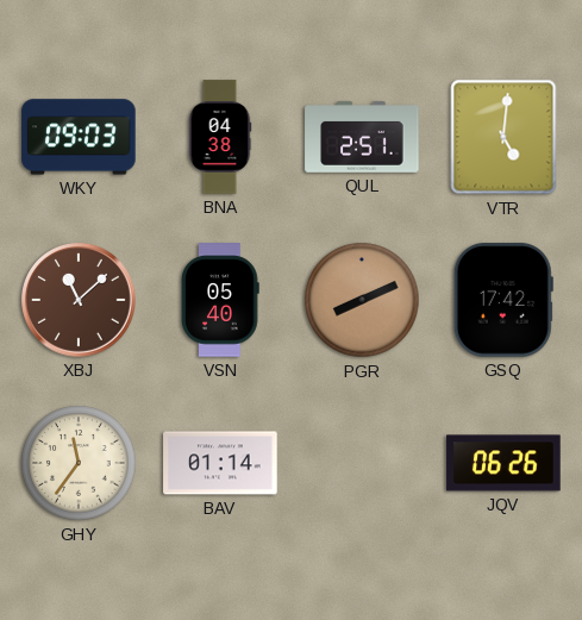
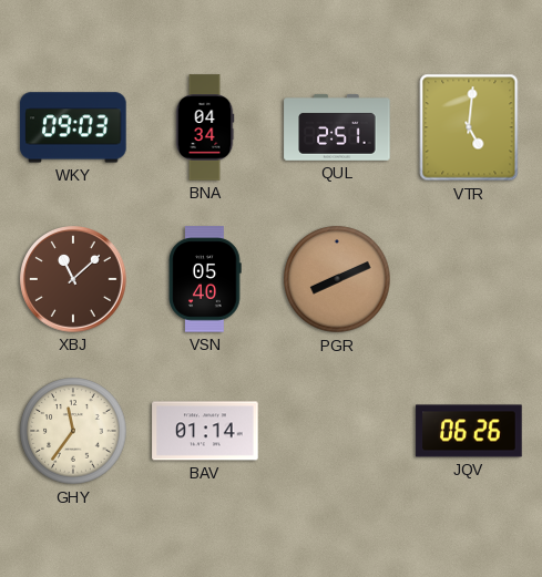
BNA: 04:38 -> 04:34 (205, 127)
GSQ: 17:42 -> none (503, 300)
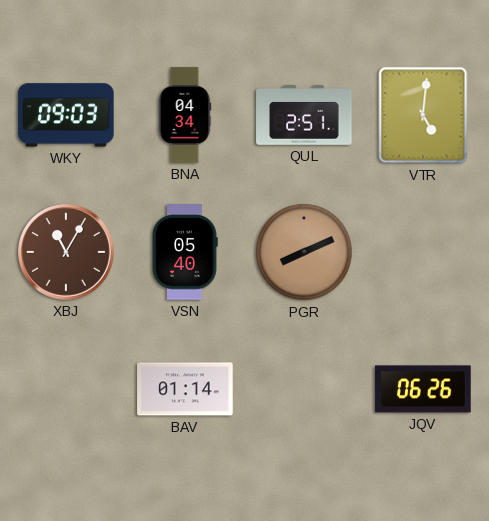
XBJ: 11:08 -> 11:05 (67, 253)
GHY: 11:36 -> none (73, 431)
